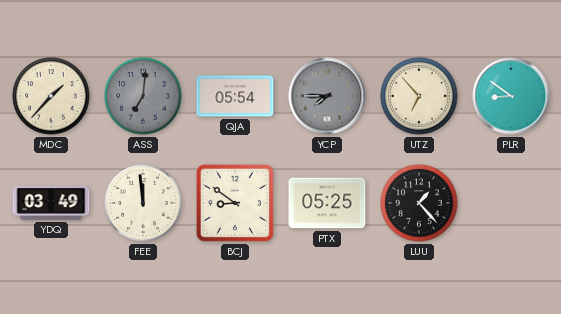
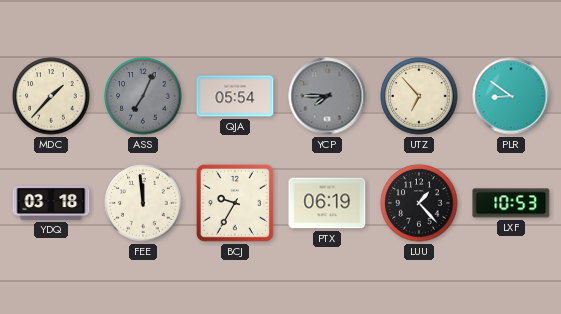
ASS: 7:01 -> 7:04 (143, 96)
YDQ: 03:49 -> 03:18 (51, 203)
BCJ: 8:51 -> 9:35 (235, 203)
PTX: 05:25 -> 06:19 (327, 203)
LXF: none -> 10:53 (511, 203)
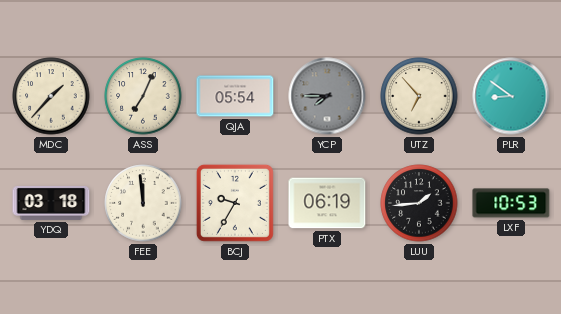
ASS dial: grey -> cream (143, 96)
LUU: 1:23 -> 1:44 (419, 203)
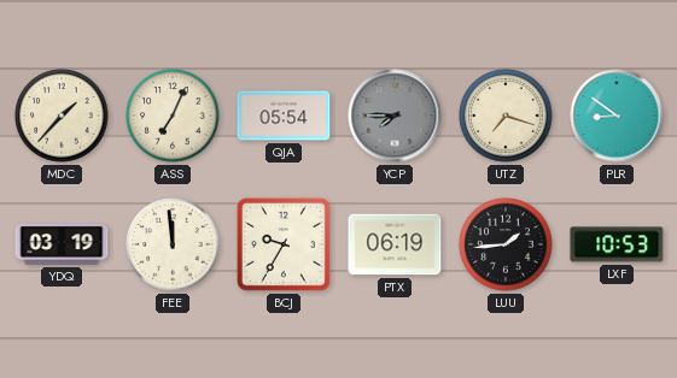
UTZ: 6:53 -> 7:18 (506, 116)
YDQ: 03:18 -> 03:19 (62, 244)
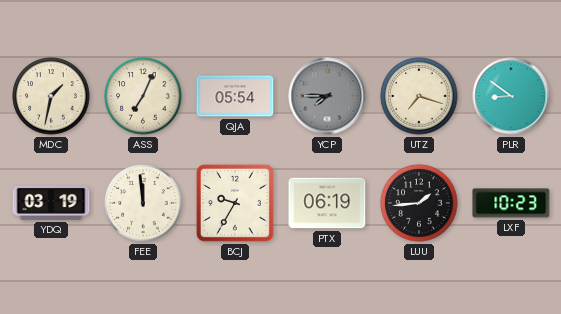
MDC: 1:37 -> 1:32 (51, 96)
LXF: 10:53 -> 10:23 (511, 203)
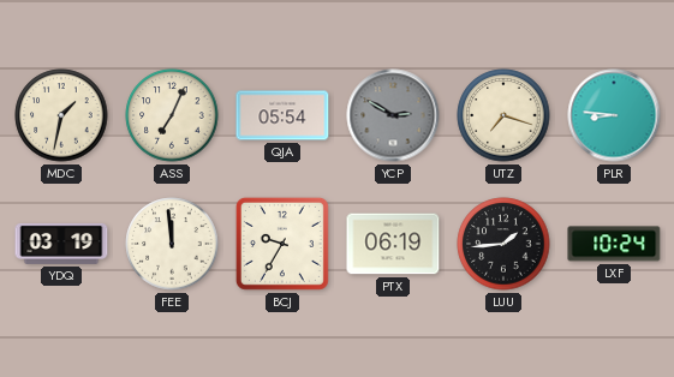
YCP: 7:45 -> 2:50 (393, 115)
PLR: 8:51 -> 8:46 (614, 115)
LXF: 10:23 -> 10:24 (614, 244)
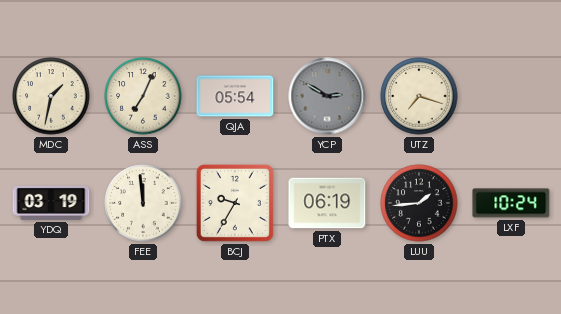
PLR: 8:46 -> none (614, 115)
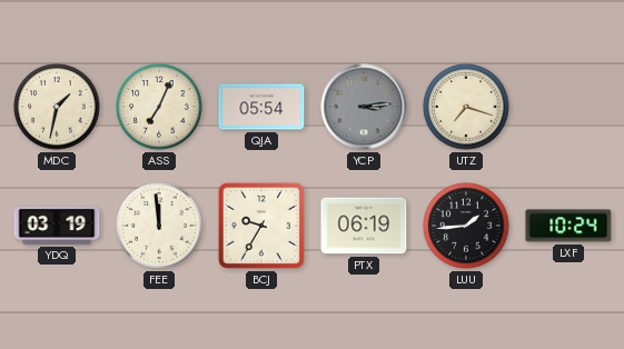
YCP: 2:50 -> 3:14 (364, 107)
